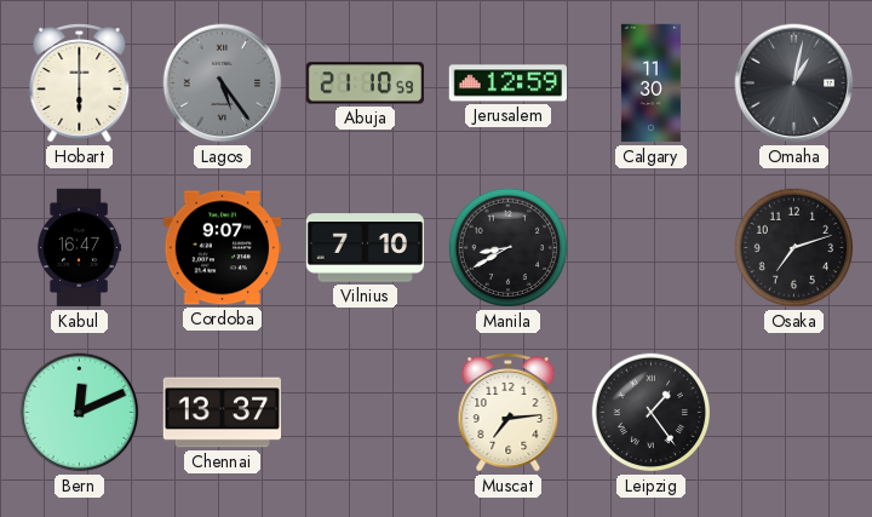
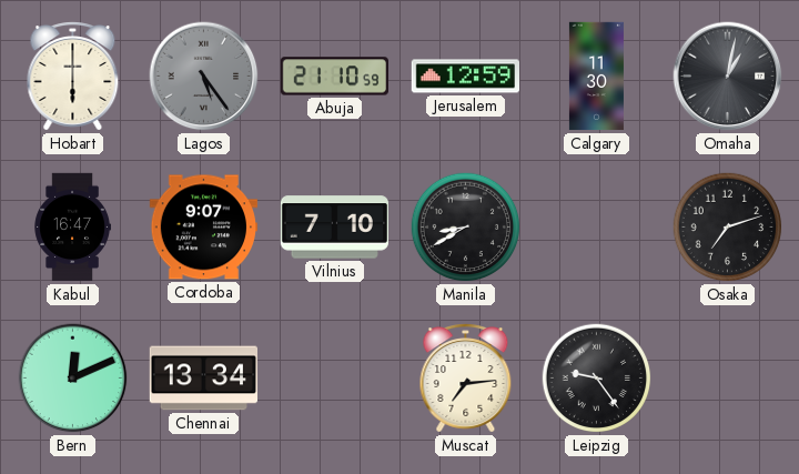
Chennai: 13:37 -> 13:34 (203, 379)
Leipzig: 1:24 -> 9:24 (597, 379)
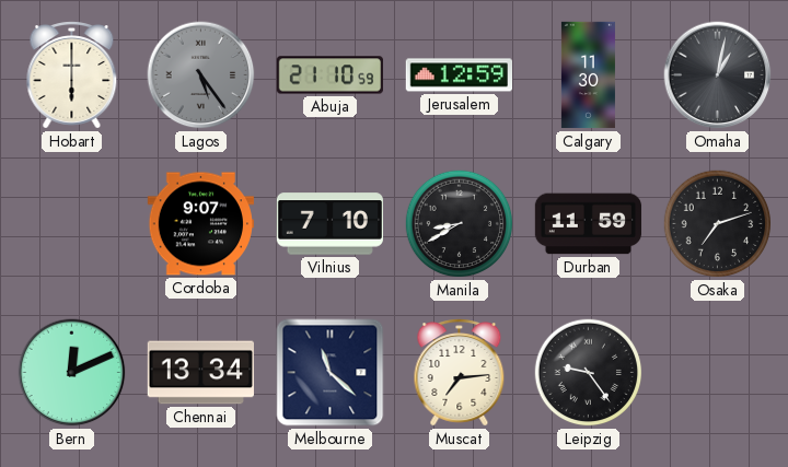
Kabul: 16:47 -> none (72, 228)
Durban: none -> 11:59 (589, 224)
Melbourne: none -> 11:22 (331, 373)
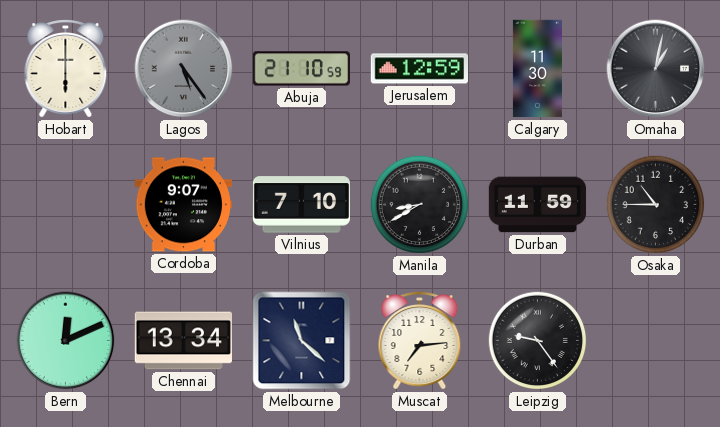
Osaka: 7:12 -> 10:45 (656, 205)
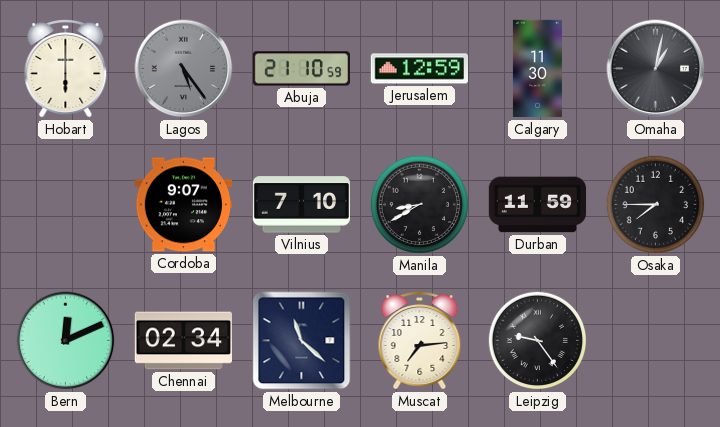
Osaka: 10:45 -> 7:45 (656, 205)
Chennai: 13:34 -> 02:34 (183, 341)
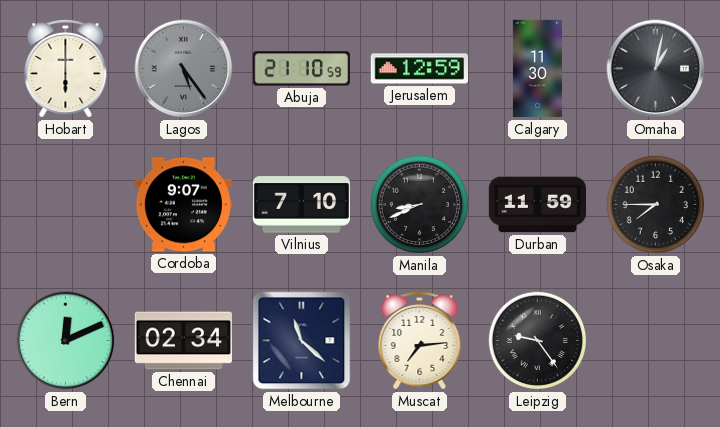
Manila: 8:40 -> 8:41 (420, 205)
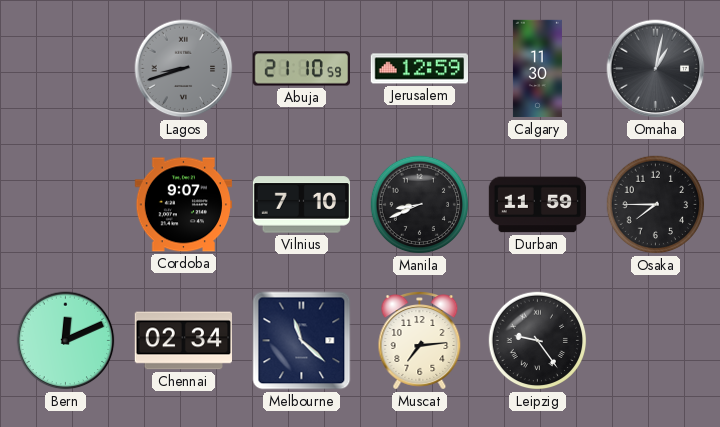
Hobart: 6:00 -> none (66, 69)
Lagos: 5:24 -> 8:42 (184, 69)
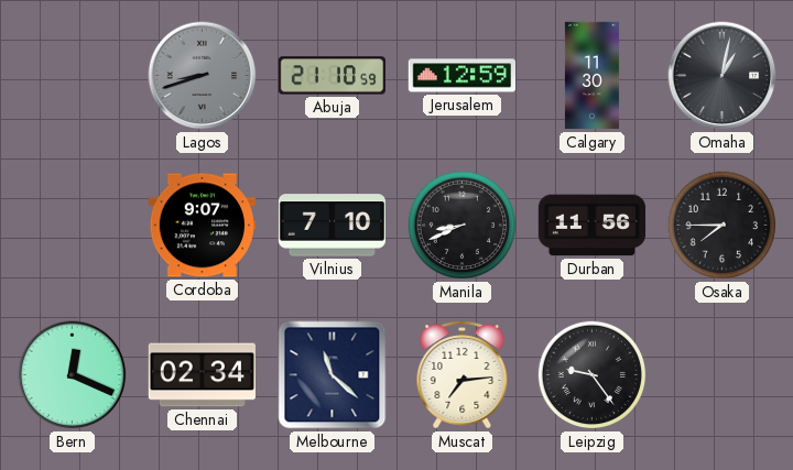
Durban: 11:59 -> 11:56 (593, 226)
Bern: 12:11 -> 12:19 (73, 375)
